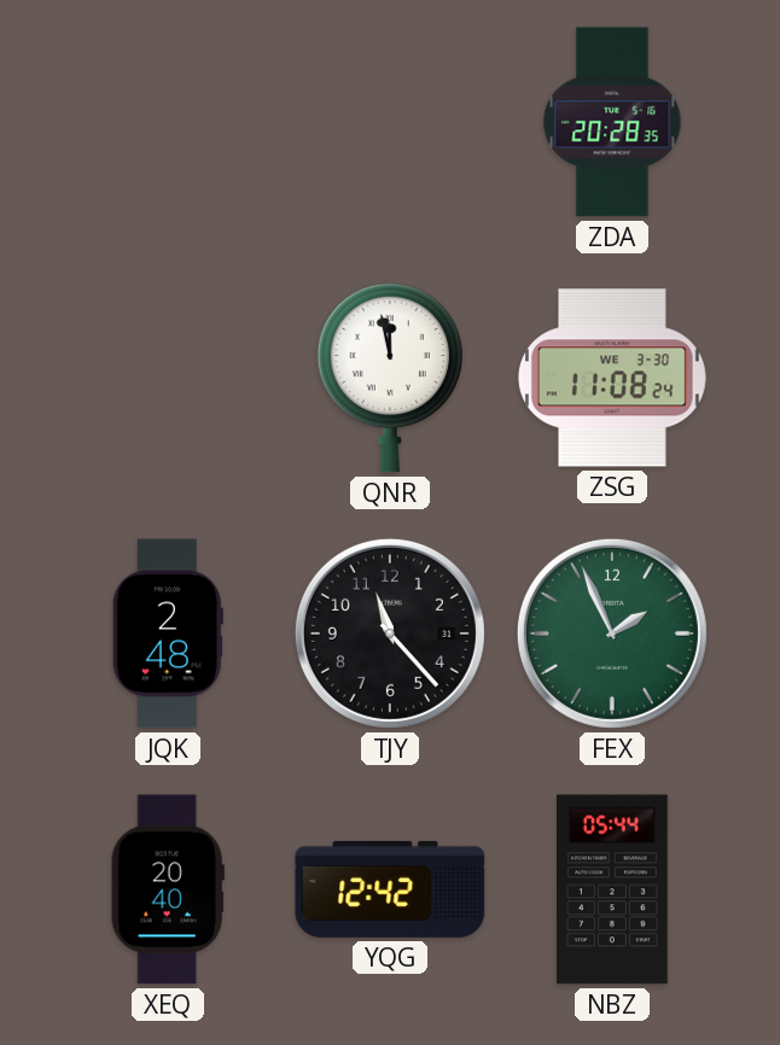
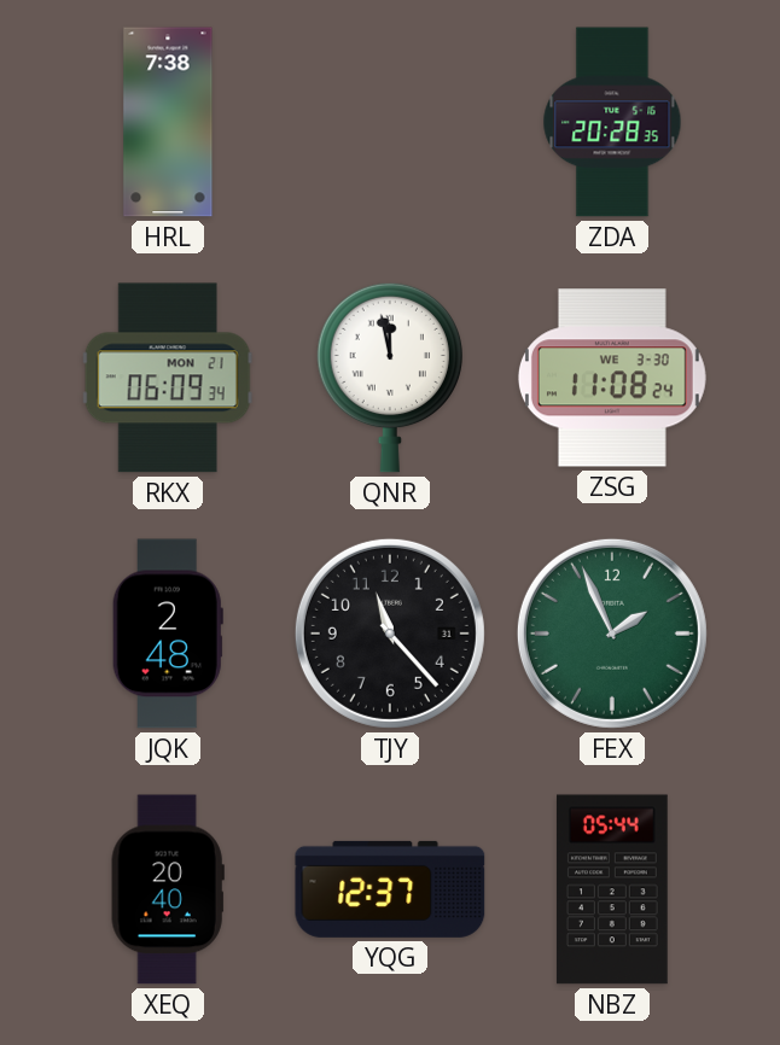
HRL: none -> 7:38 (168, 122)
RKX: none -> 06:09 (168, 378)
YQG: 12:42 -> 12:37 (390, 889)
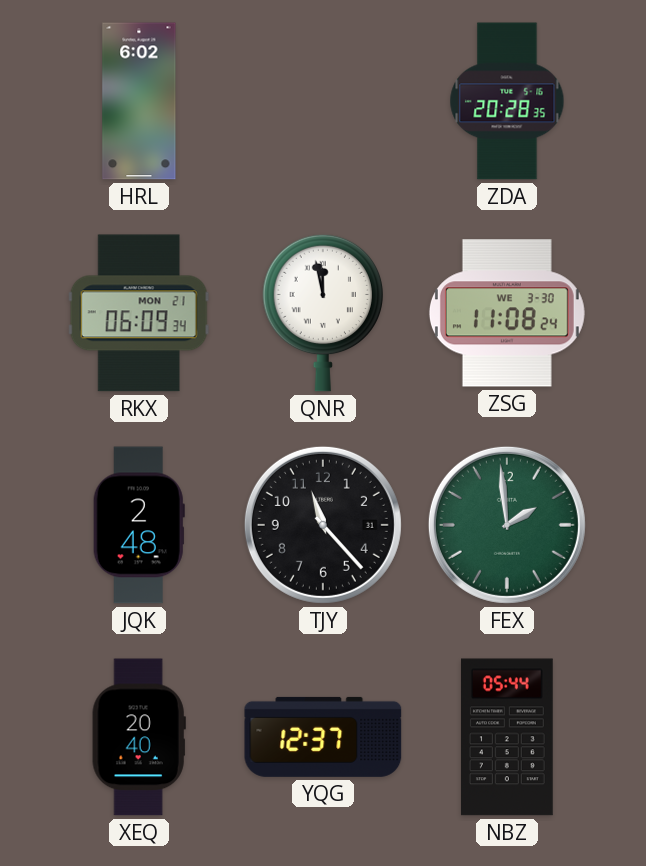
HRL: 7:38 -> 6:02 (139, 101)
FEX: 1:56 -> 1:59 (507, 525)
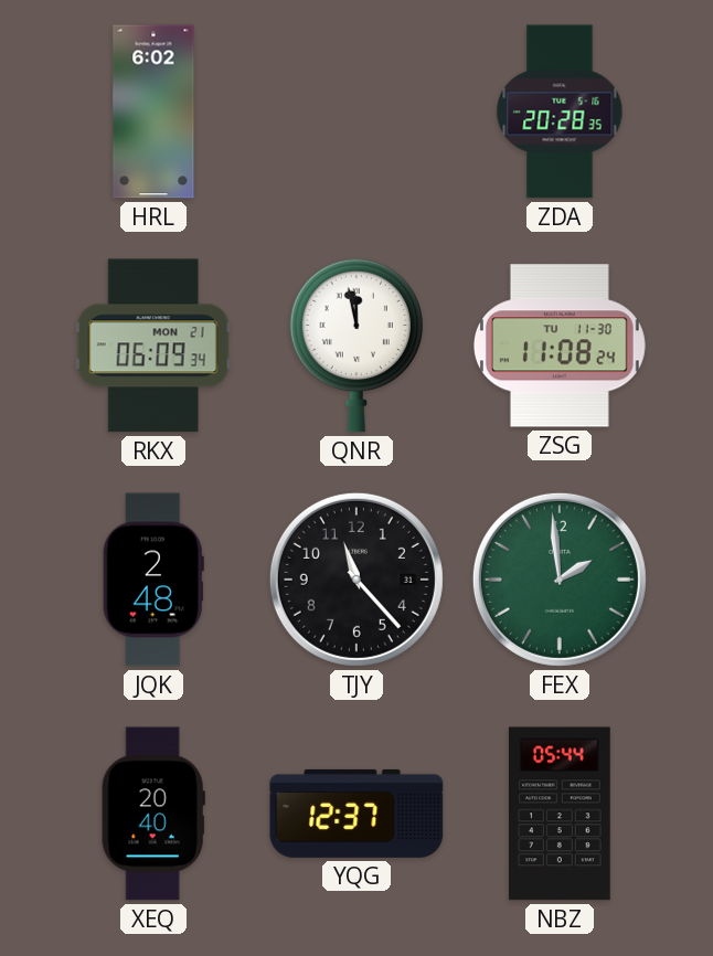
ZSG date: WE 3-30 -> TU 11-30 (560, 346)
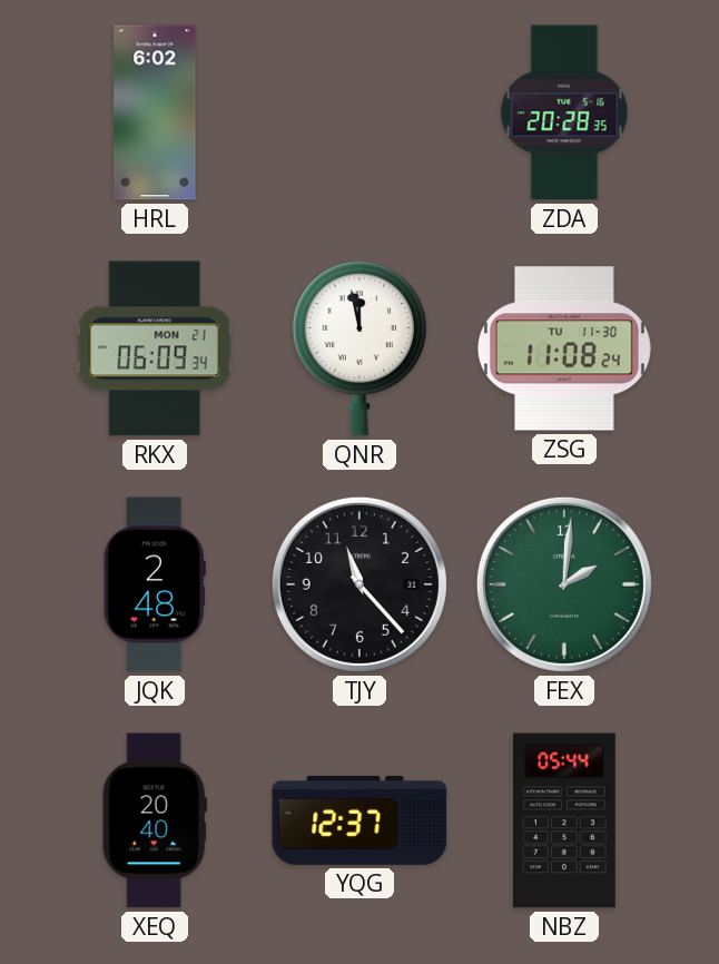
FEX: 1:59 -> 2:01 (564, 584)
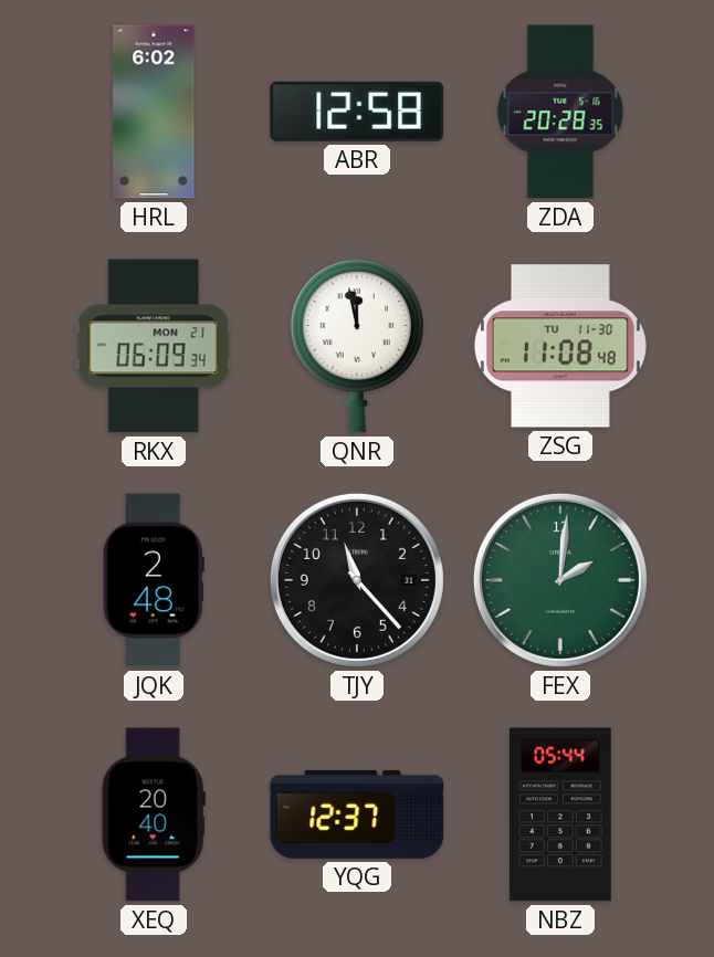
ABR: none -> 12:58 (357, 112)
ZSG: 11:08:24 -> 11:08:48 (560, 346)
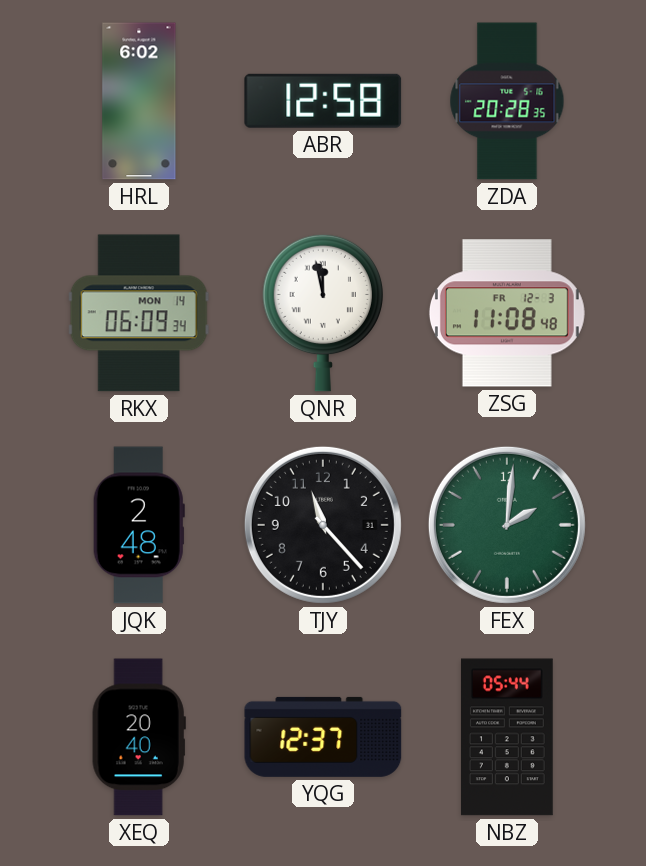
RKX date: MON 21 -> MON 14 (139, 313)
ZSG date: TU 11-30 -> FR 12-3 (507, 313)
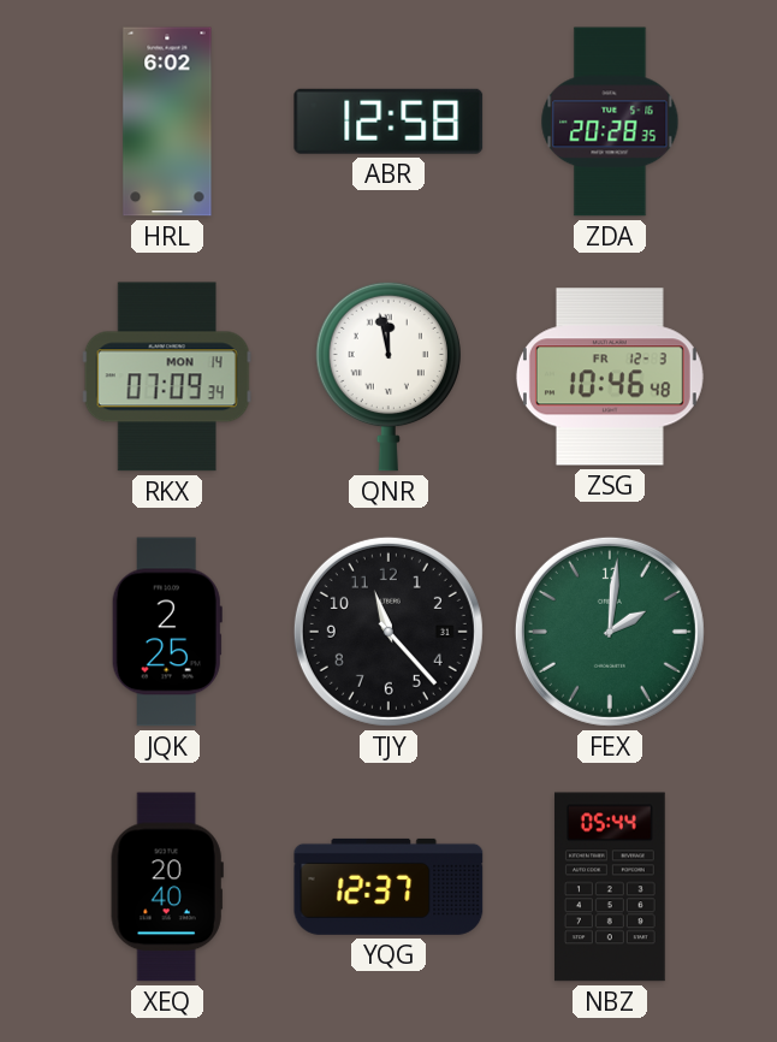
RKX: 06:09 -> 07:09 (167, 377)
ZSG: 11:08 -> 10:46 (610, 377)
JQK: 2:48 -> 2:25 (167, 632)
